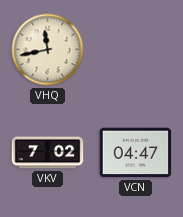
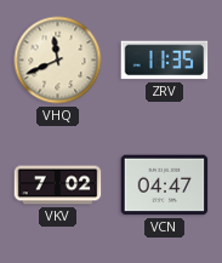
VHQ: 11:43 -> 11:41 (58, 61)
ZRV: none -> 11:35 (165, 61)
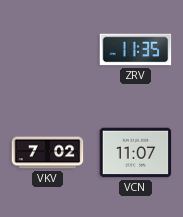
VHQ: 11:41 -> none (58, 61)
VCN: 04:47 -> 11:07 (136, 153)
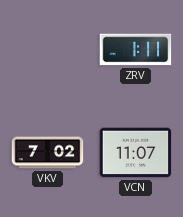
ZRV: 11:35 -> 1:11 (136, 50)
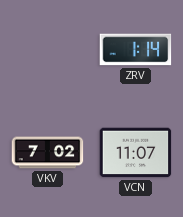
ZRV: 1:11 -> 1:14 (136, 50)
